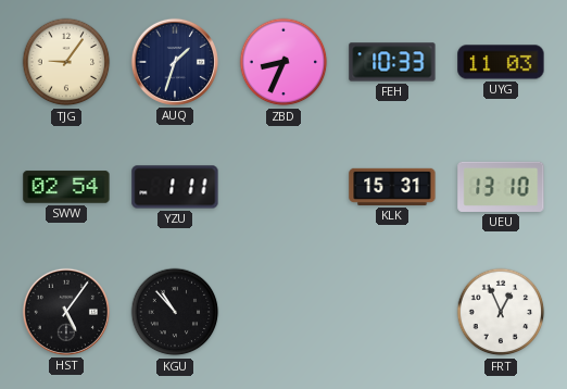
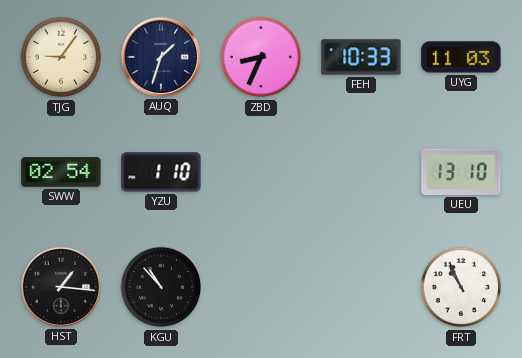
YZU: 1:11 -> 1:10 (161, 172)
KLK: 15:31 -> none (392, 187)
HST: 5:06 -> 1:16 (61, 287)
FRT: 12:56 -> 10:56 (461, 287)
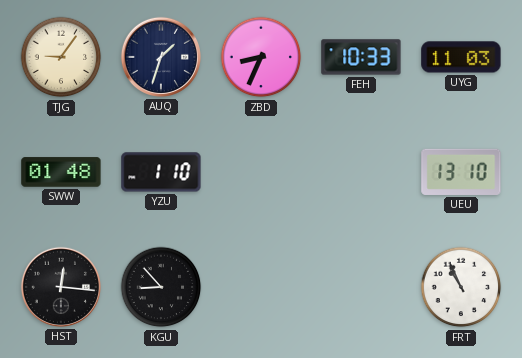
SWW: 02:54 -> 01:48 (61, 172)
HST: 1:16 -> 12:16 (61, 287)
KGU: 10:53 -> 8:53 (161, 287)
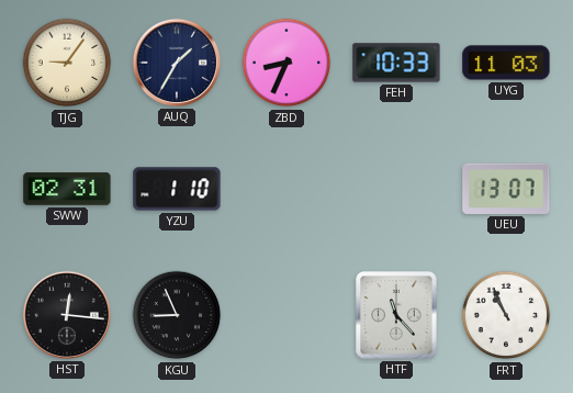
AUQ: 1:33 -> 1:35 (177, 63)
SWW: 01:48 -> 02:31 (67, 189)
UEU: 13:10 -> 13:07 (506, 189)
KGU: 8:53 -> 8:56 (177, 315)
HTF: none -> 11:23 (396, 315)
